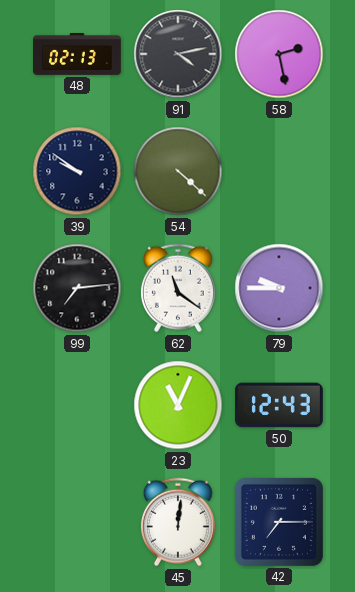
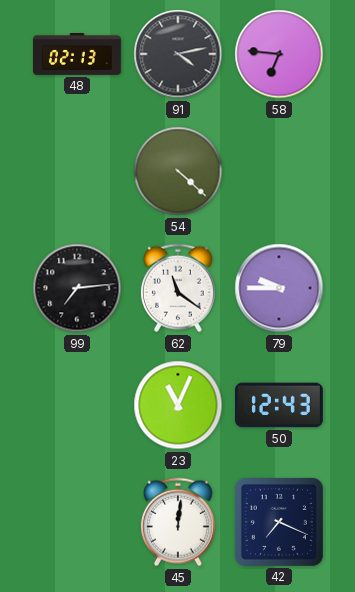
58: 2:28 -> 6:46 (279, 54)
39: 9:51 -> none (77, 171)
42: 7:15 -> 7:19 (279, 522)
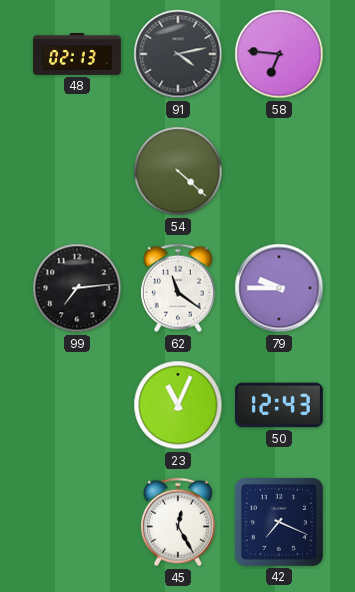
45: 12:01 -> 12:25 (178, 522)
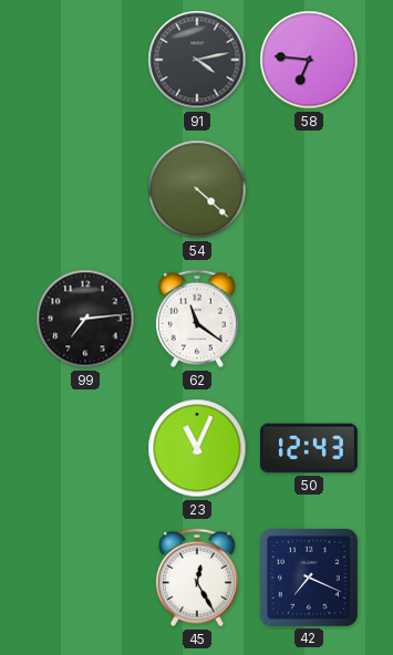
48: 02:13 -> none (77, 55)
79: 9:45 -> none (279, 288)
